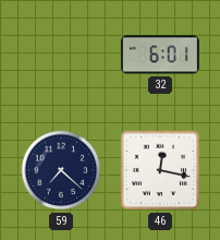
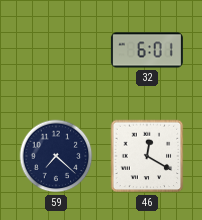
46: 12:17 -> 12:20 (147, 156)
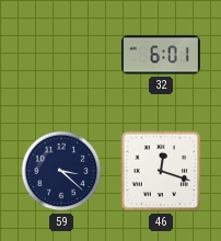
59: 7:22 -> 3:22 (61, 171)
46: 12:20 -> 12:18 (161, 171)
